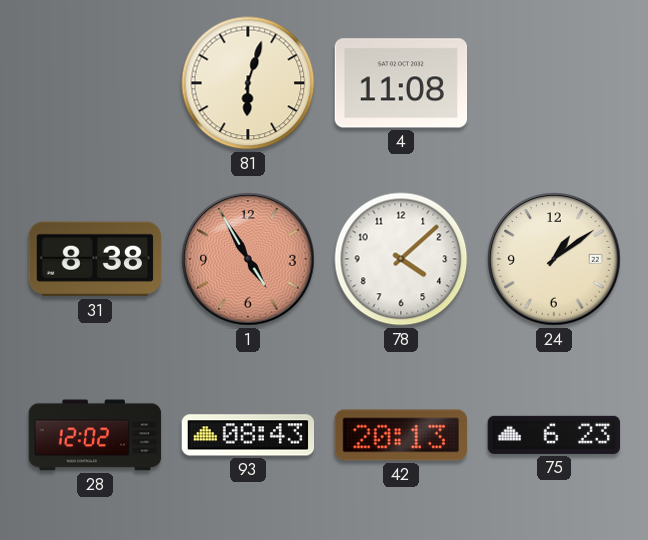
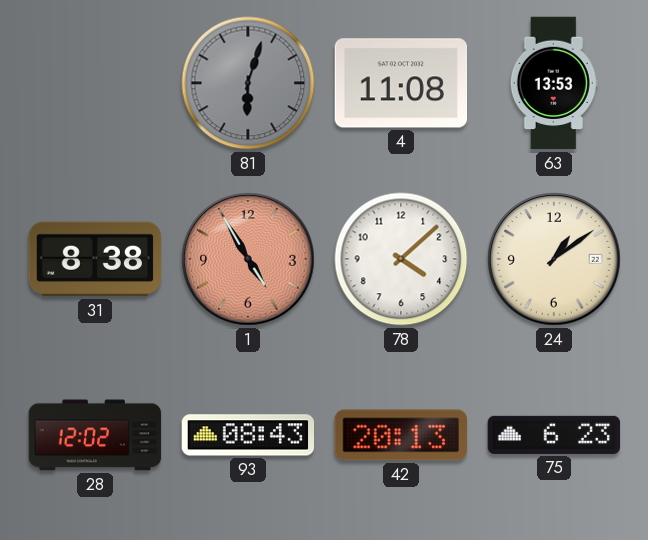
81 dial: cream -> grey (248, 83)
63: none -> 13:53 (554, 83)
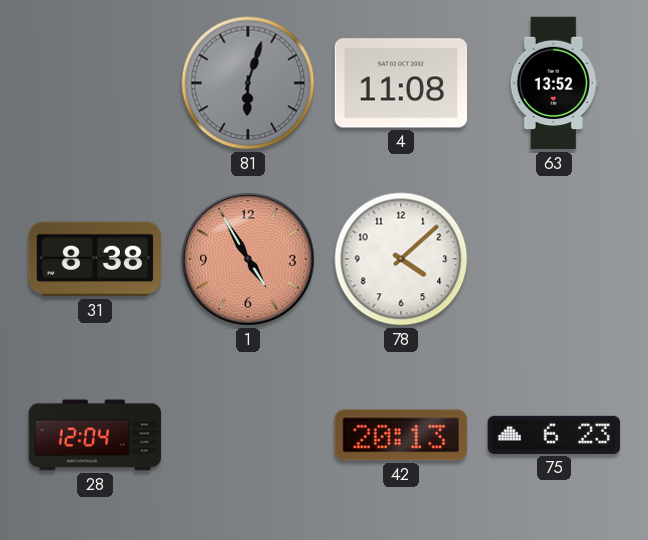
63: 13:53 -> 13:52 (554, 83)
24: 1:09 -> none (554, 259)
28: 12:02 -> 12:04 (95, 435)
93: 08:43 -> none (248, 435)
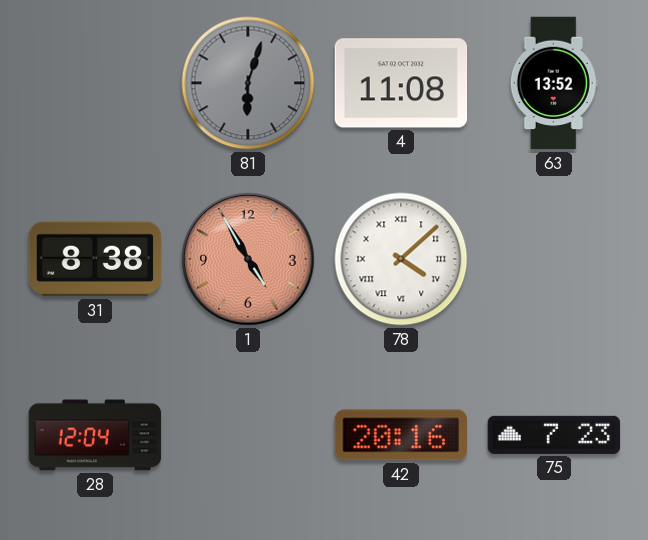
78 numerals: Arabic -> Roman (401, 259)
42: 20:13 -> 20:16 (400, 435)
75: 6:23 -> 7:23 (554, 435)
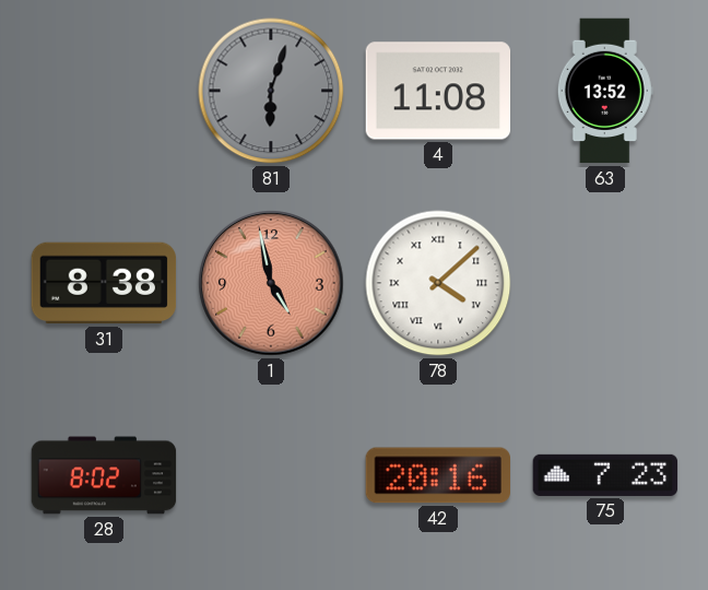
1: 4:55 -> 4:58 (271, 283)
28: 12:04 -> 8:02 (104, 475)
